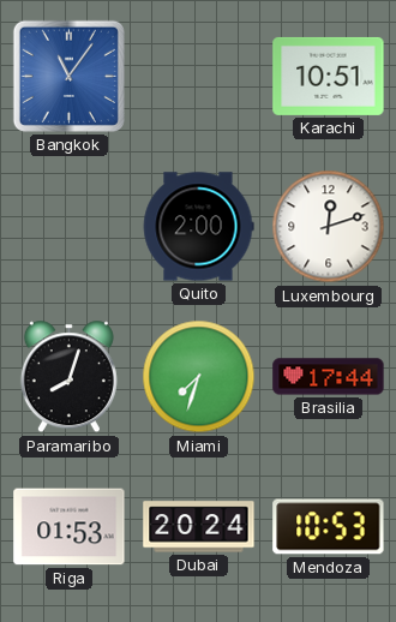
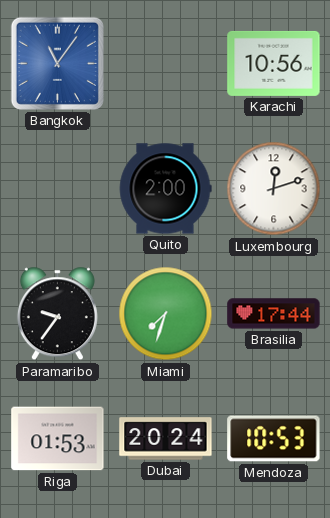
Karachi: 10:51 -> 10:56 (274, 63)
Paramaribo: 8:03 -> 9:36 (57, 314)
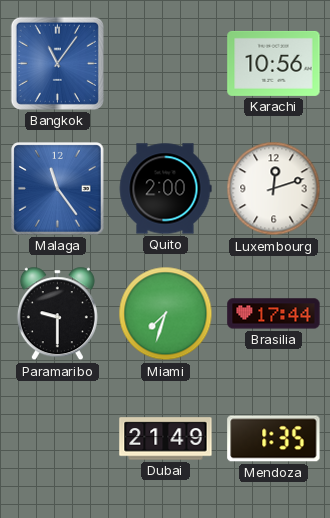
Malaga: none -> 11:24 (58, 189)
Paramaribo: 9:36 -> 9:30 (57, 314)
Riga: 01:53 -> none (58, 439)
Dubai: 20:24 -> 21:49 (166, 439)
Mendoza: 10:53 -> 1:35 (274, 439)
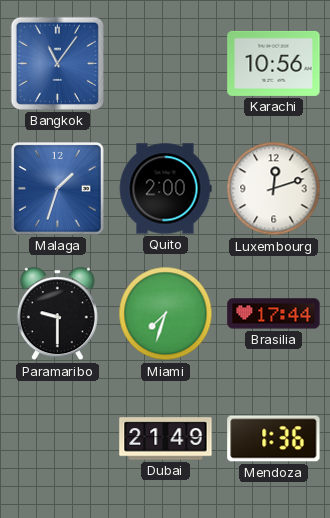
Malaga: 11:24 -> 1:33 (58, 189)
Mendoza: 1:35 -> 1:36 (274, 439)
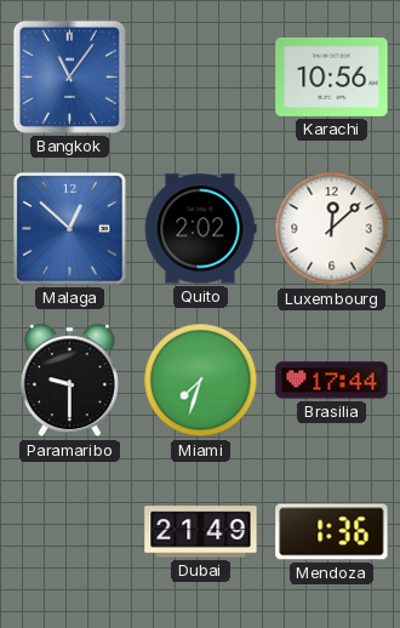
Malaga: 1:33 -> 12:52 (70, 229)
Quito: 2:00 -> 2:02 (200, 229)
Luxembourg: 12:12 -> 12:08 (332, 229)
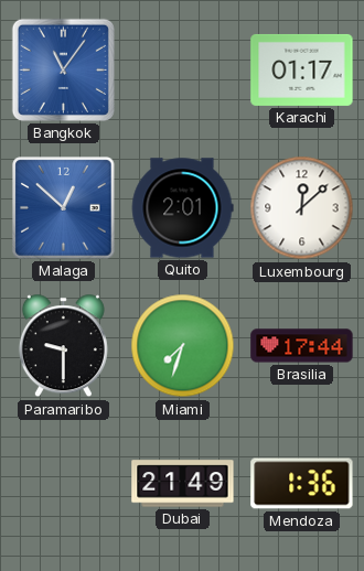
Karachi: 10:56 -> 01:17 (302, 69)
Quito: 2:02 -> 2:01 (182, 208)
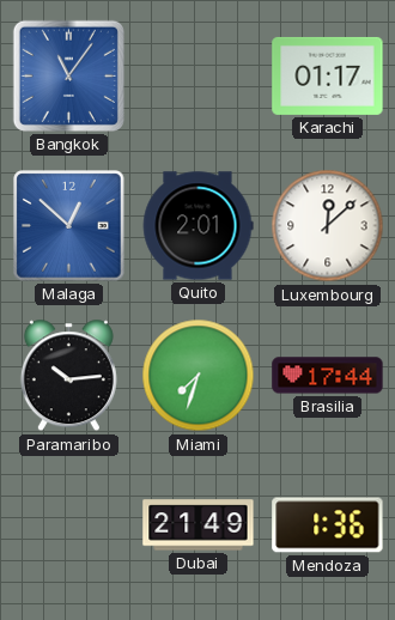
Paramaribo: 9:30 -> 10:14 (68, 376)
